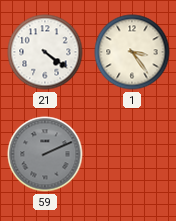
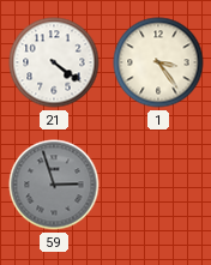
59: 2:11 -> 2:57 (54, 185)
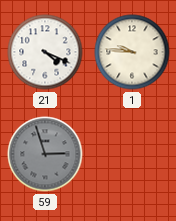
21: 4:21 -> 4:19 (45, 52)
1: 3:24 -> 9:46 (132, 52)
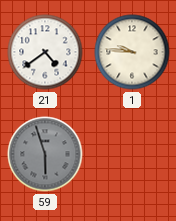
21: 4:19 -> 4:39 (45, 52)
59: 2:57 -> 5:57 (45, 154)
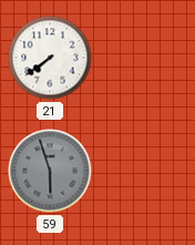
21: 4:39 -> 7:39 (50, 58)
1: 9:46 -> none (132, 52)
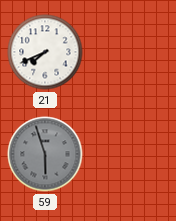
21: 7:39 -> 7:41 (45, 52)
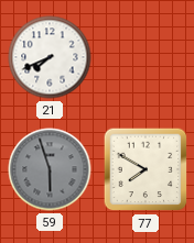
77: none -> 7:50 (145, 169)
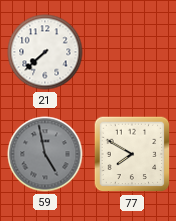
21: 7:41 -> 7:38 (45, 52)
59: 5:57 -> 4:58 (45, 154)
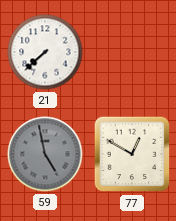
77: 7:50 -> 12:50 (132, 154)
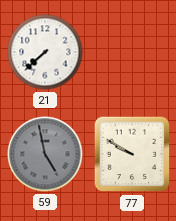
77: 12:50 -> 9:50 (132, 154)
